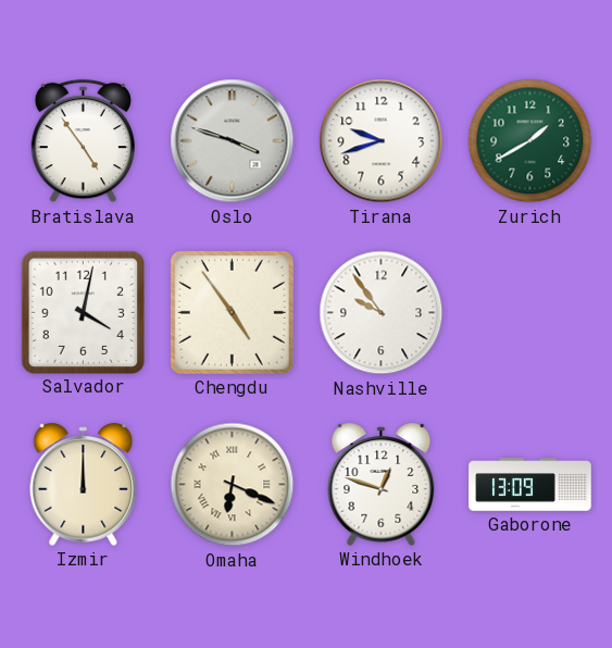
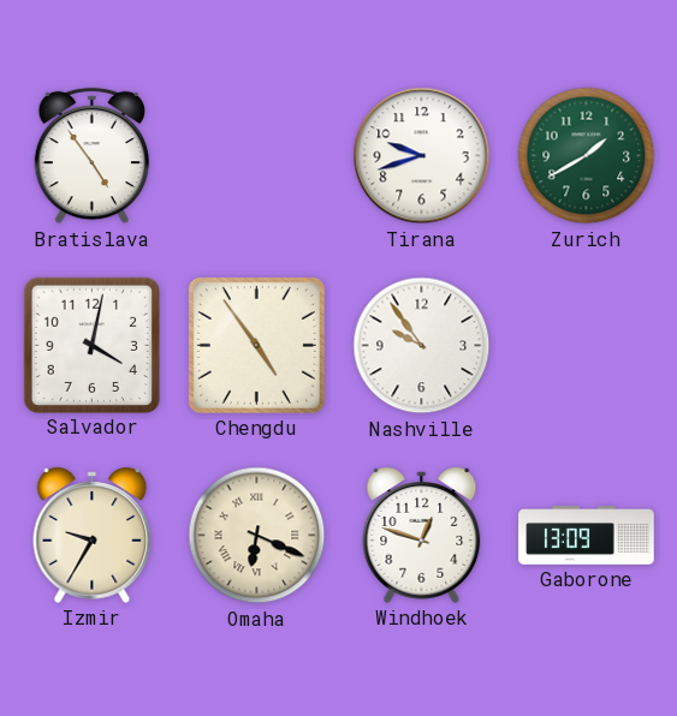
Oslo: 3:48 -> none (233, 141)
Izmir: 12:00 -> 9:35 (93, 535)
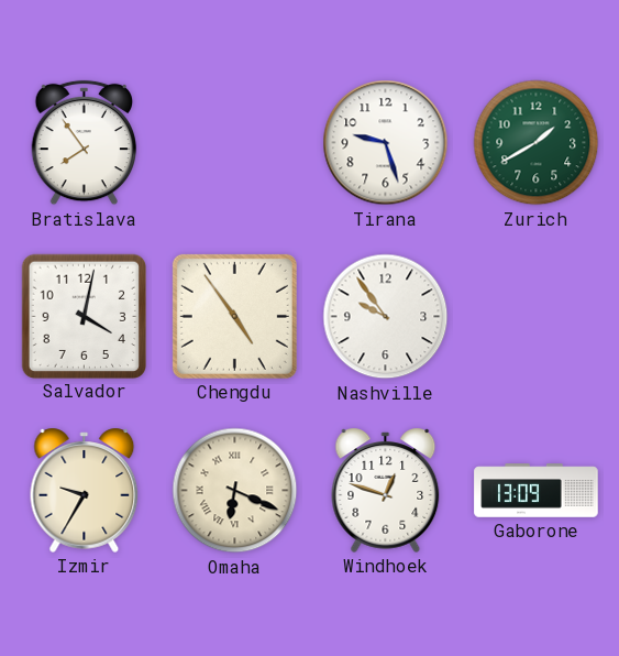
Bratislava: 4:54 -> 7:54 (85, 143)
Tirana: 9:42 -> 9:27 (386, 143)
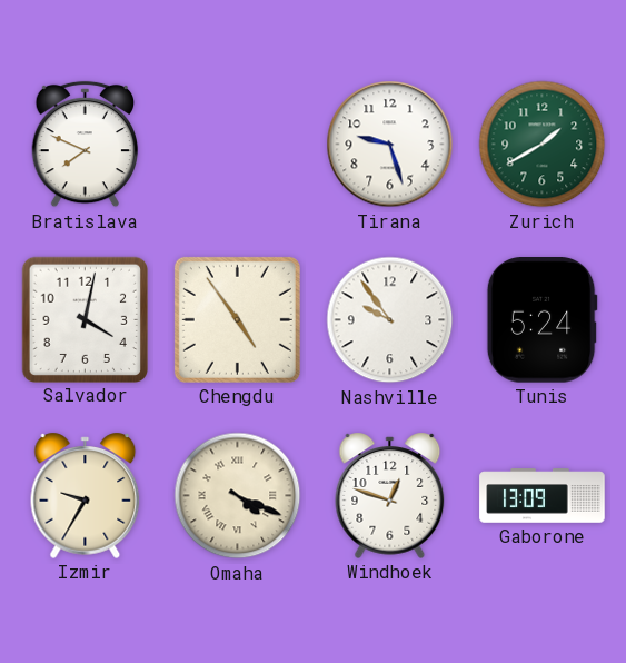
Bratislava: 7:54 -> 7:49 (86, 145)
Tunis: none -> 5:24 (541, 320)
Omaha: 6:19 -> 4:19 (238, 496)
